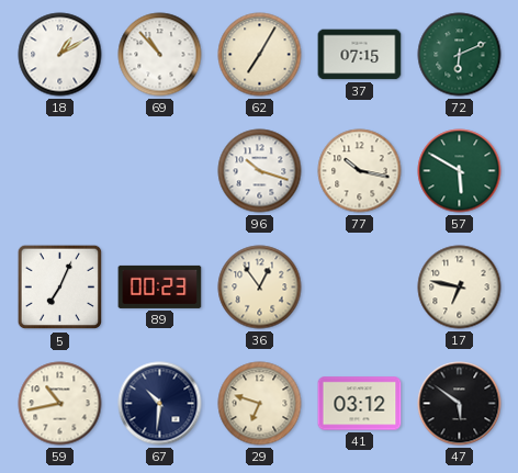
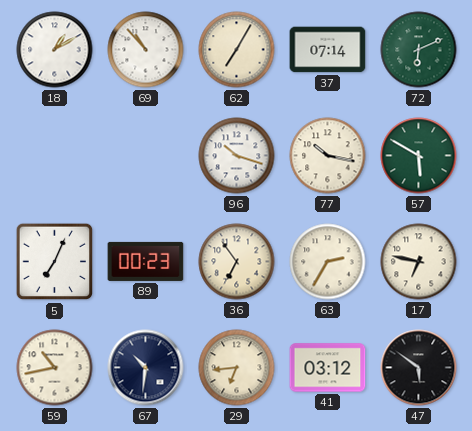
37: 07:15 -> 07:14 (328, 50)
36: 12:54 -> 6:54 (237, 262)
63: none -> 2:35 (328, 262)
29: 6:48 -> 6:44 (237, 368)
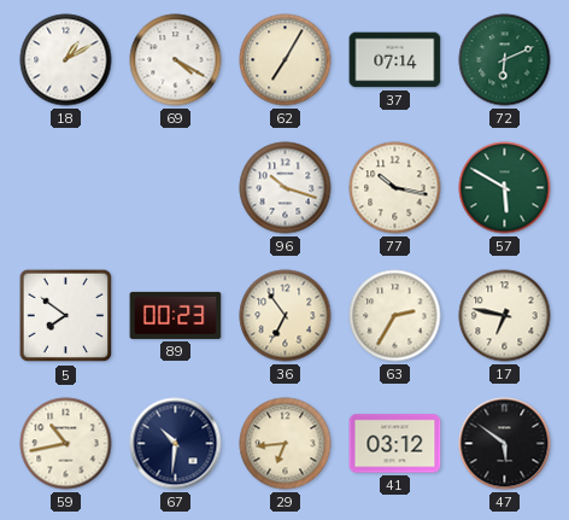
69: 10:53 -> 4:20 (176, 60)
5: 7:04 -> 7:51 (66, 316)
